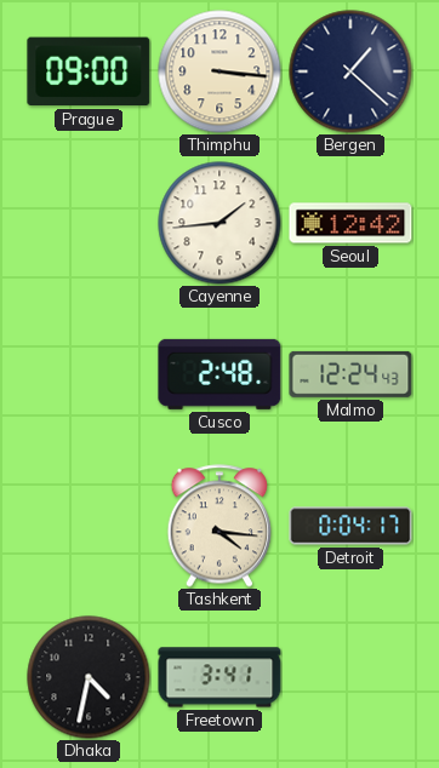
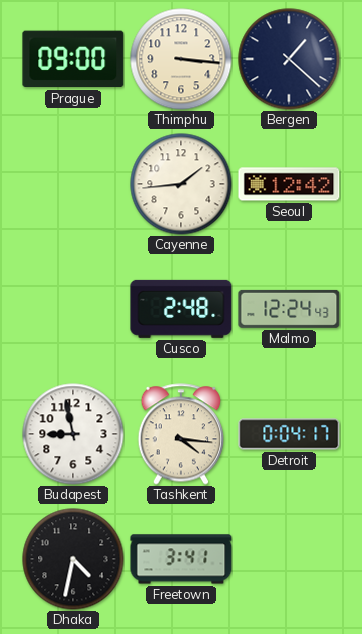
Budapest: none -> 8:58 (73, 434)
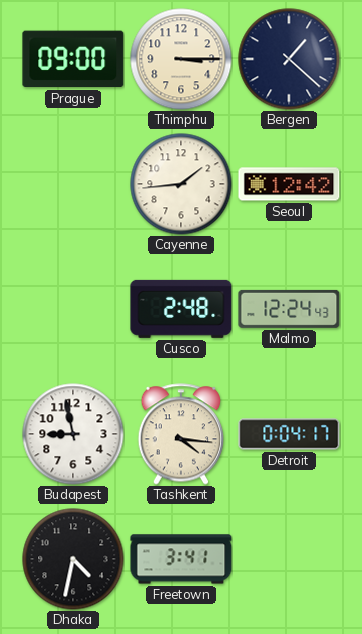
Thimphu: 3:16 -> 3:15 (181, 59)
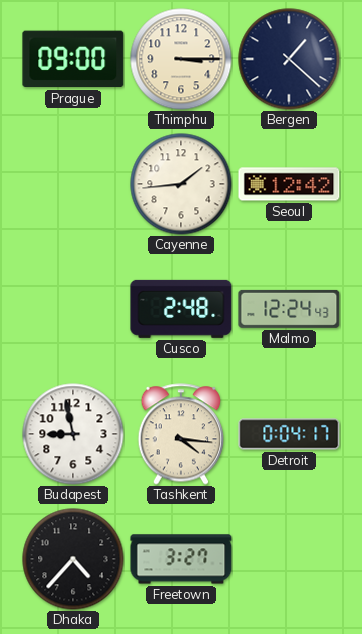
Dhaka: 4:32 -> 4:37 (73, 559)
Freetown: 3:41 -> 3:27 (181, 559)
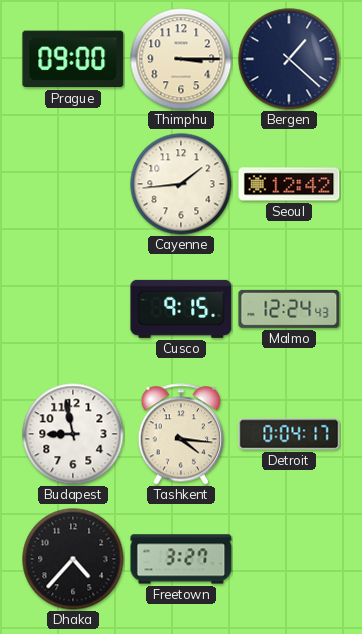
Cusco: 2:48 -> 9:15 (181, 309)
